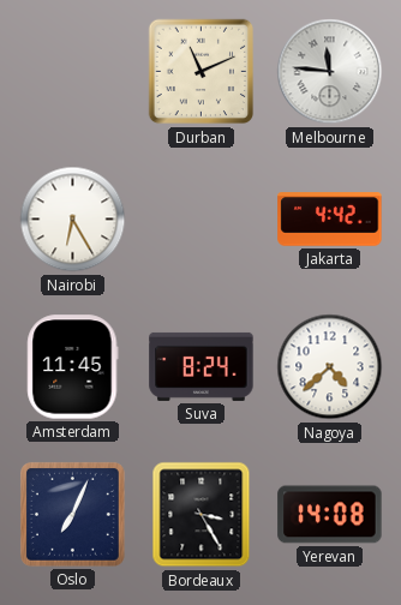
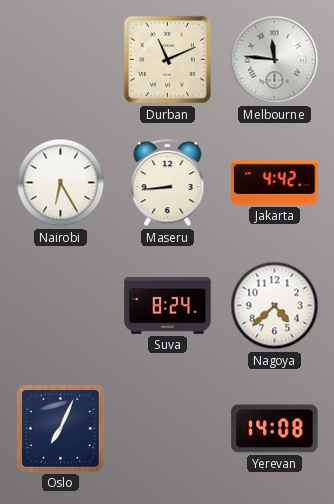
Maseru: none -> 8:44 (168, 183)
Amsterdam: 11:45 -> none (73, 367)
Bordeaux: 3:25 -> none (202, 515)
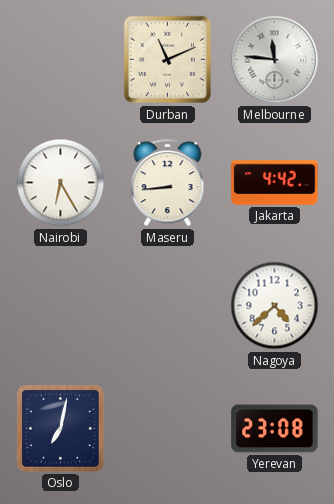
Suva: 8:24 -> none (168, 305)
Oslo: 7:04 -> 7:02 (61, 429)
Yerevan: 14:08 -> 23:08 (275, 429)
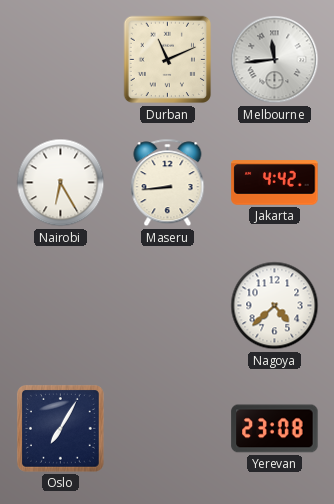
Melbourne: 11:46 -> 11:44 (275, 60)
Oslo: 7:02 -> 7:05 (61, 429)
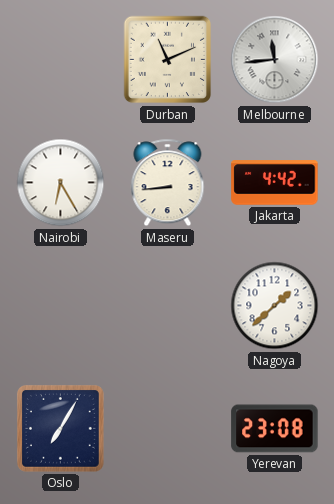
Nagoya: 4:38 -> 1:38 (275, 306)
